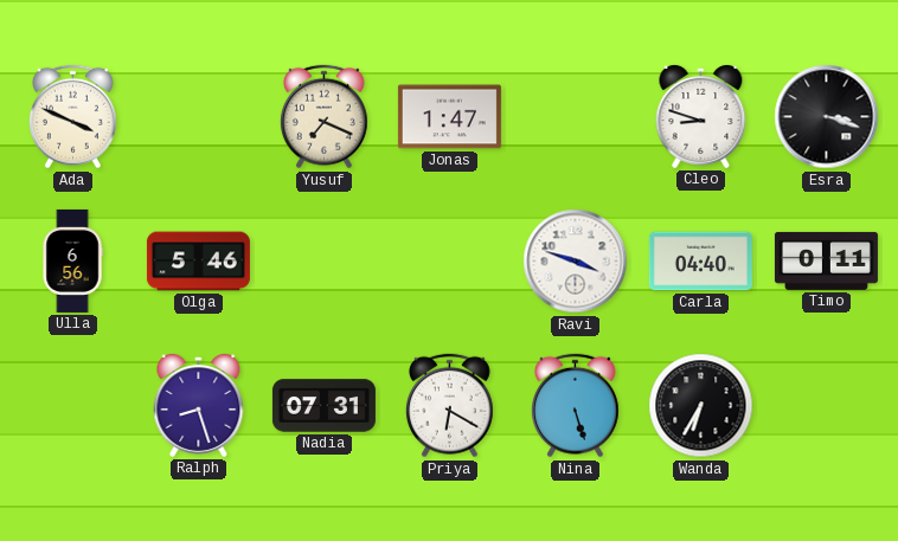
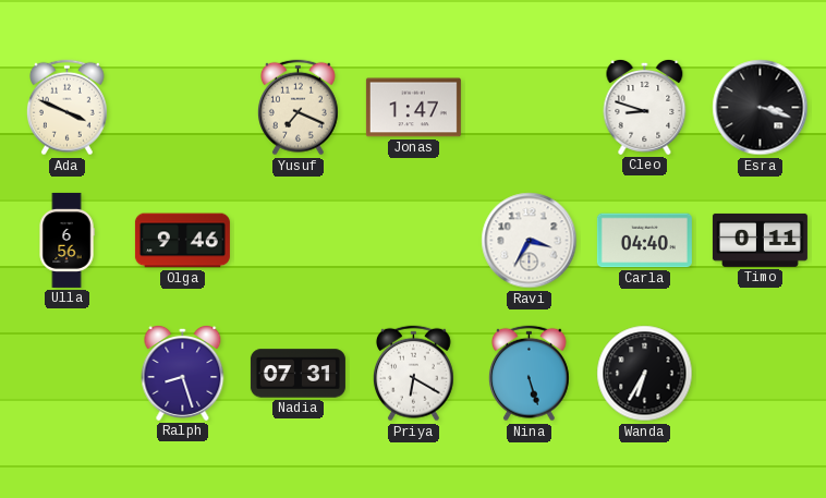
Olga: 5:46 -> 9:46 (182, 241)
Ravi: 3:48 -> 3:35 (530, 241)
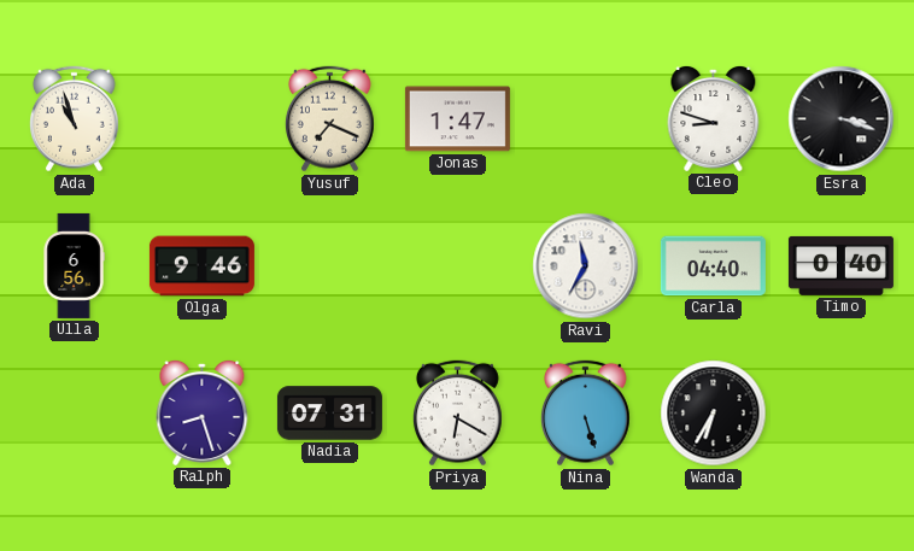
Ada: 3:49 -> 10:57 (74, 119)
Ravi: 3:35 -> 11:35 (586, 266)
Timo: 0:11 -> 0:40 (840, 265)
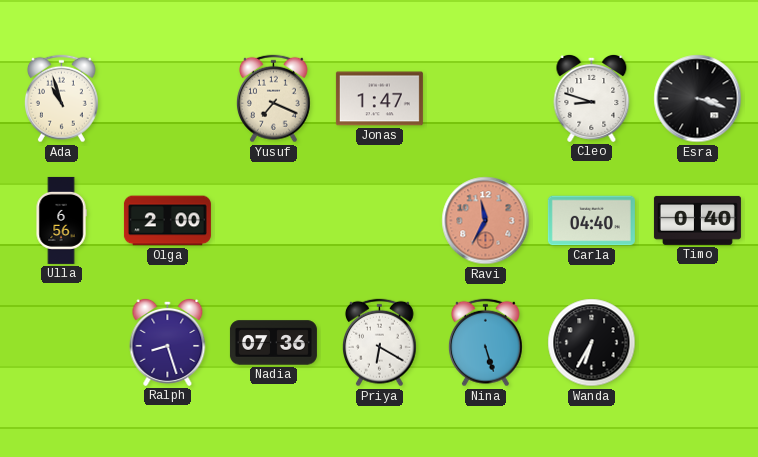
Olga: 9:46 -> 2:00 (167, 221)
Ravi dial: white -> salmon (486, 221)
Nadia: 07:31 -> 07:36 (273, 343)
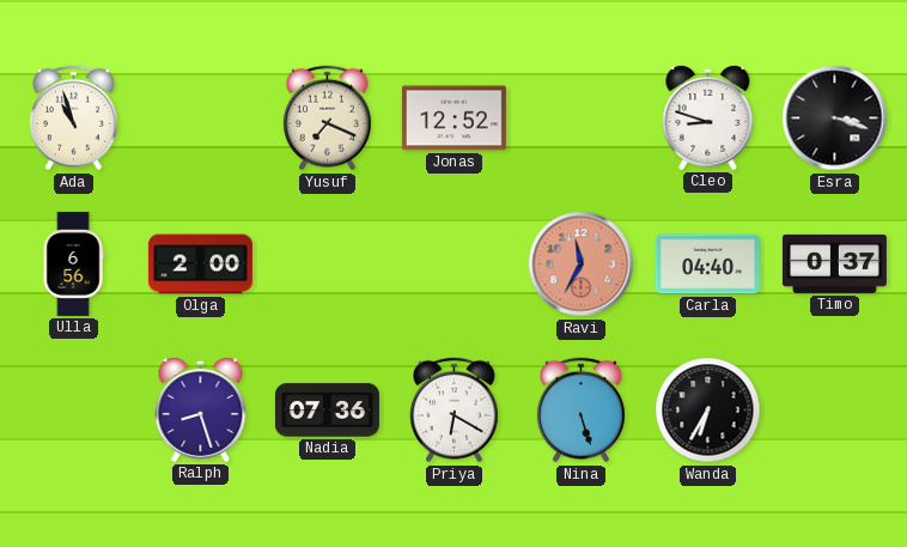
Jonas: 1:47 -> 12:52 (453, 118)
Timo: 0:40 -> 0:37 (834, 263)
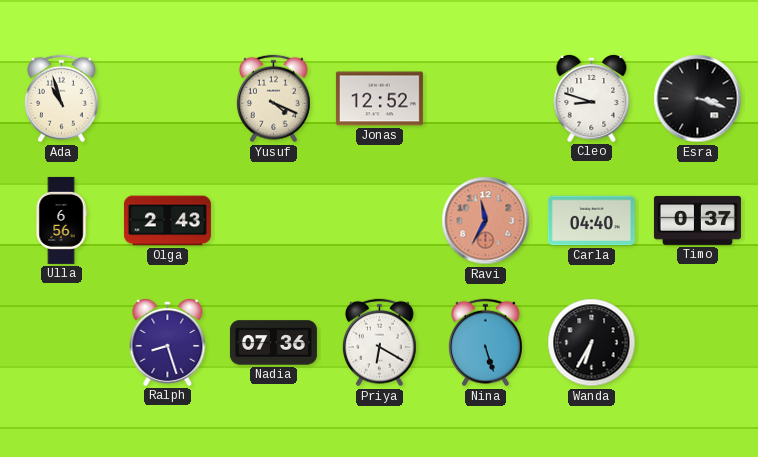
Yusuf: 7:19 -> 4:19 (273, 99)
Olga: 2:00 -> 2:43 (167, 221)
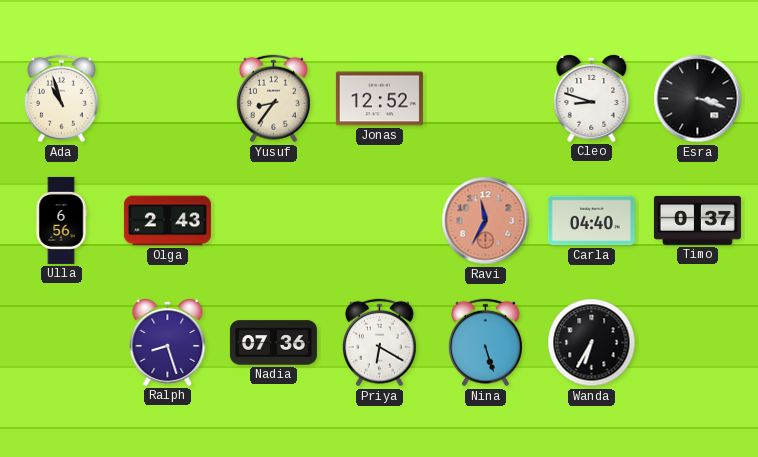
Yusuf: 4:19 -> 8:36 (273, 99)
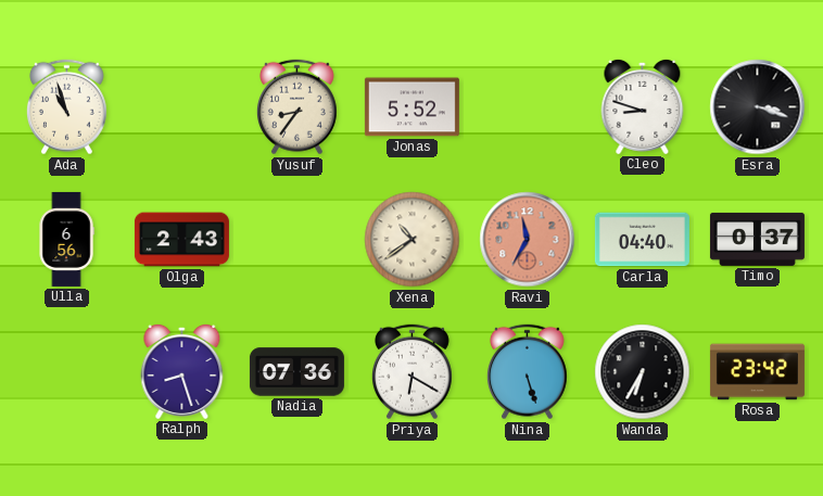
Jonas: 12:52 -> 5:52 (411, 107)
Xena: none -> 10:39 (413, 240)
Rosa: none -> 23:42 (757, 372)
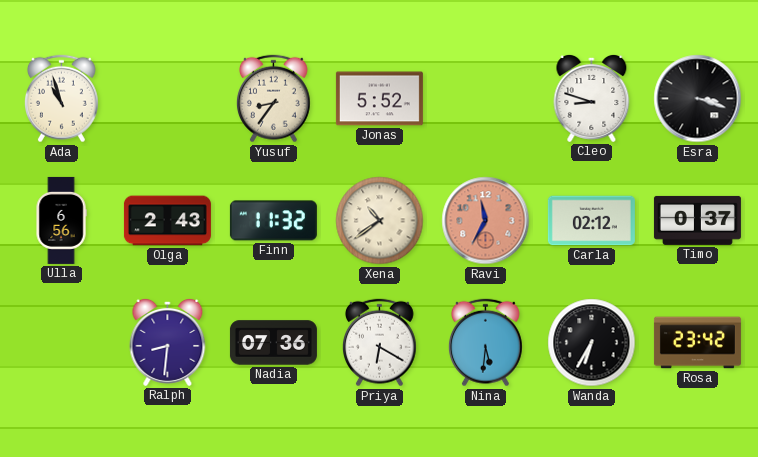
Finn: none -> 11:32 (273, 221)
Carla: 04:40 -> 02:12 (591, 221)
Ralph: 8:27 -> 8:31 (168, 342)
Nina: 5:27 -> 5:31 (485, 343)
